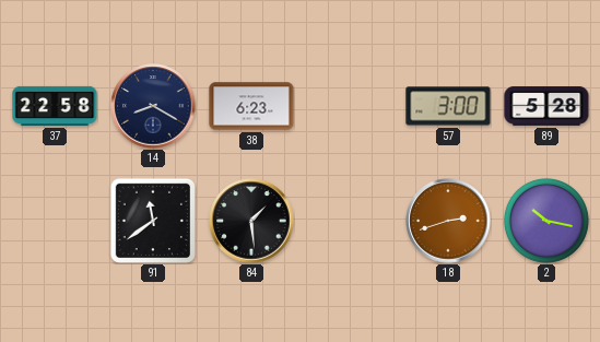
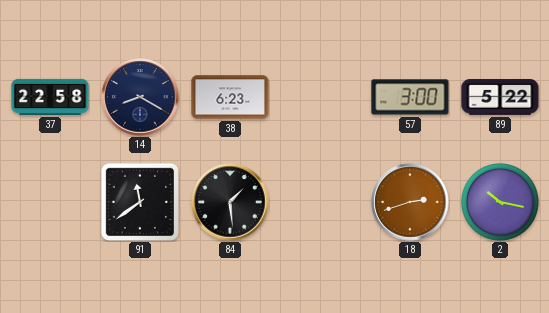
89: 5:28 -> 5:22 (500, 97)
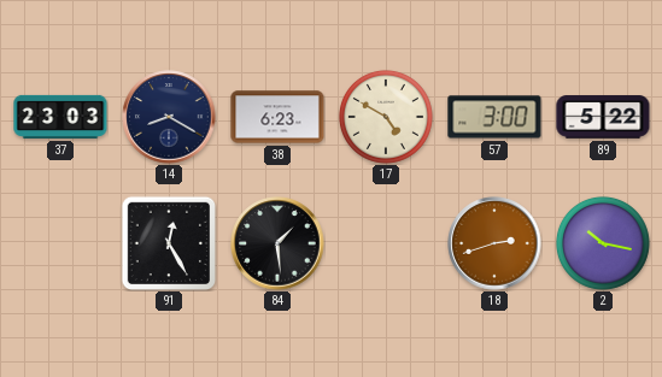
37: 22:58 -> 23:03 (60, 117)
17: none -> 4:50 (386, 117)
91: 11:39 -> 12:25 (168, 242)
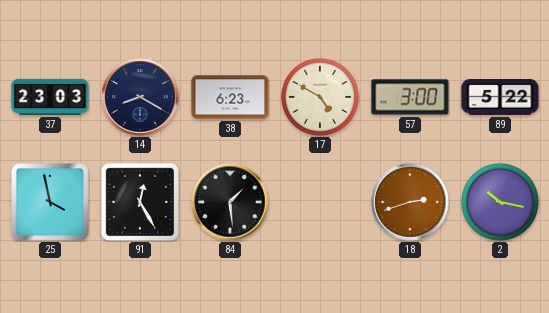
25: none -> 3:58 (51, 203)
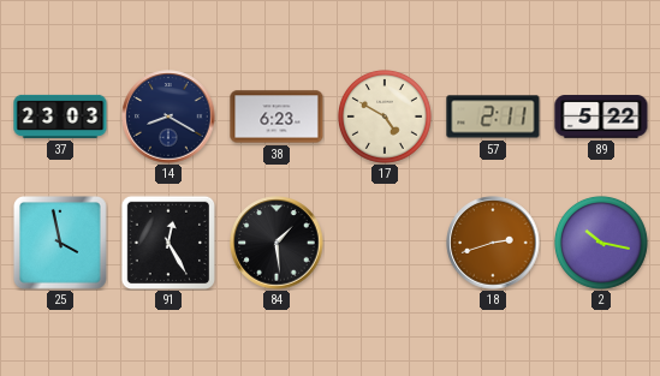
57: 3:00 -> 2:11 (493, 117)
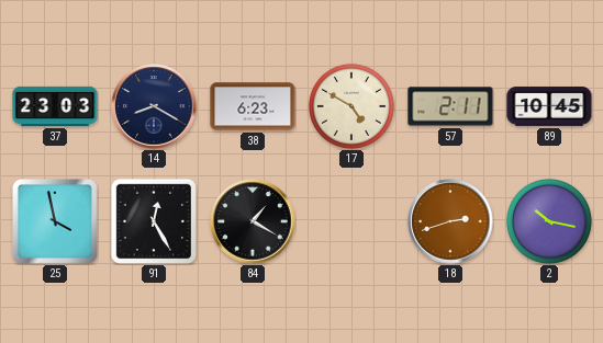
89: 5:22 -> 10:45 (549, 106)
84: 1:29 -> 1:20 (253, 221)
